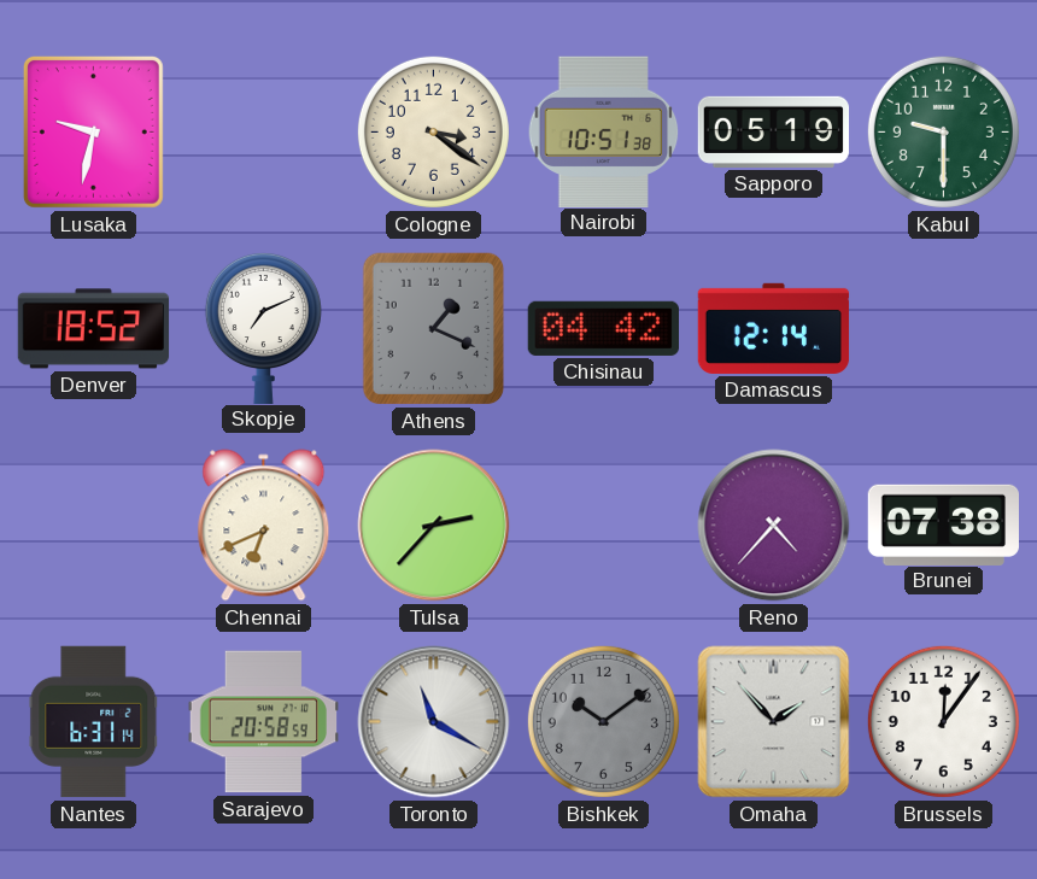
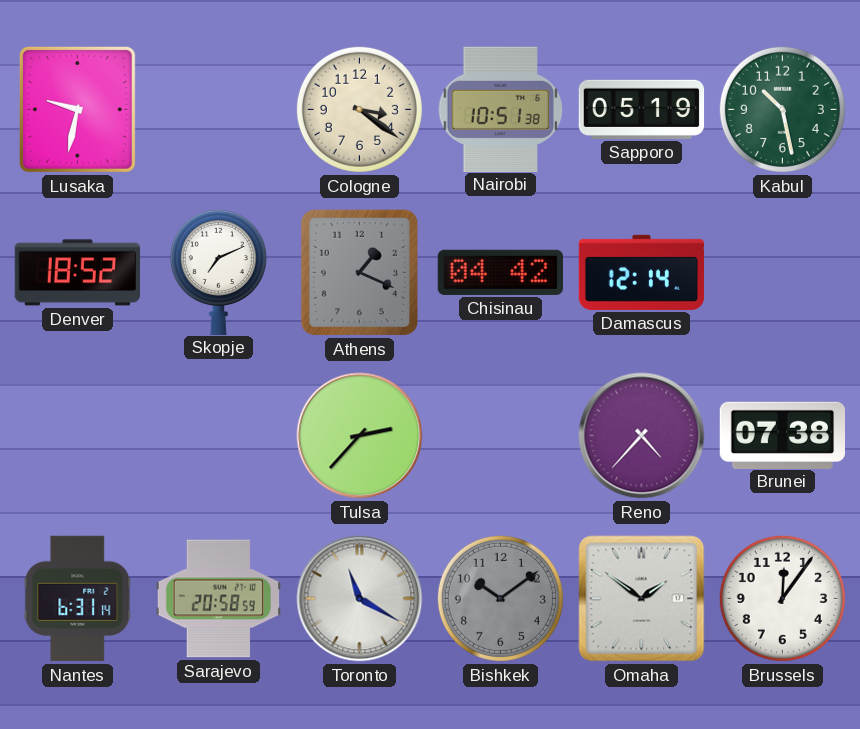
Kabul: 9:30 -> 10:28 (782, 109)
Chennai: 6:41 -> none (264, 526)
Omaha: 1:53 -> 1:51 (642, 599)
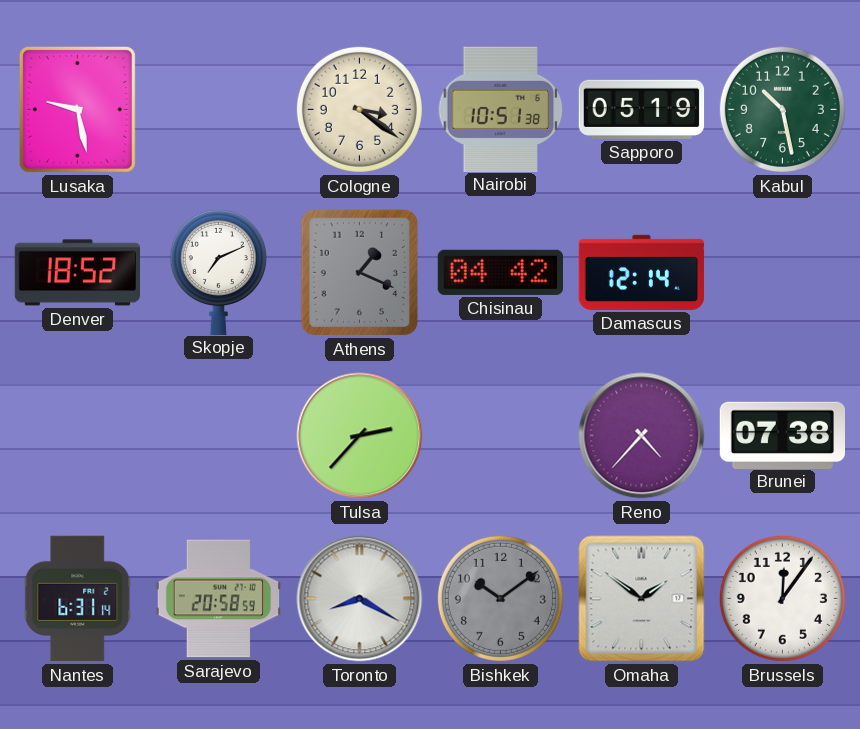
Lusaka: 9:32 -> 9:28 (77, 109)
Toronto: 11:20 -> 8:20 (360, 599)
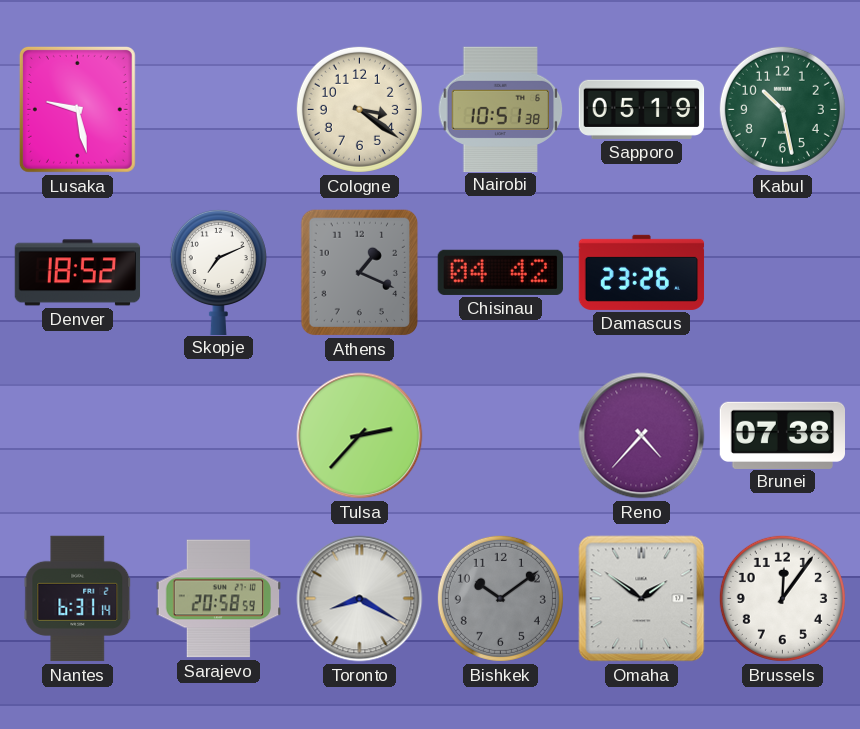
Damascus: 12:14 -> 23:26 (642, 272)
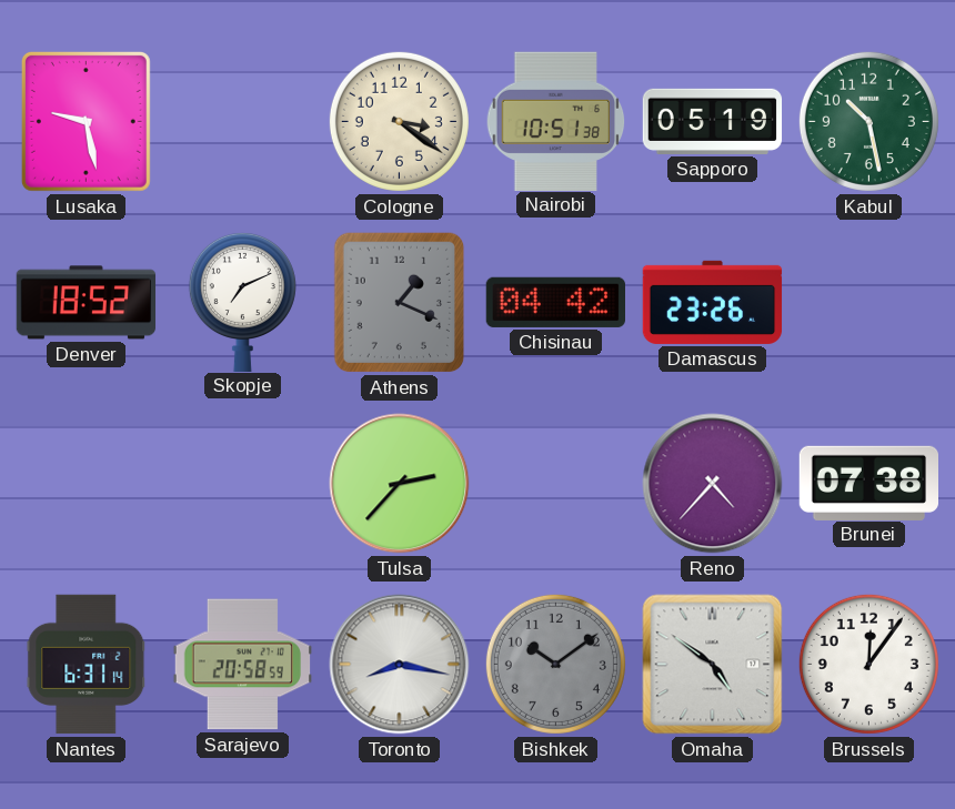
Toronto: 8:20 -> 8:17 (400, 665)
Omaha: 1:51 -> 4:51 (713, 665)
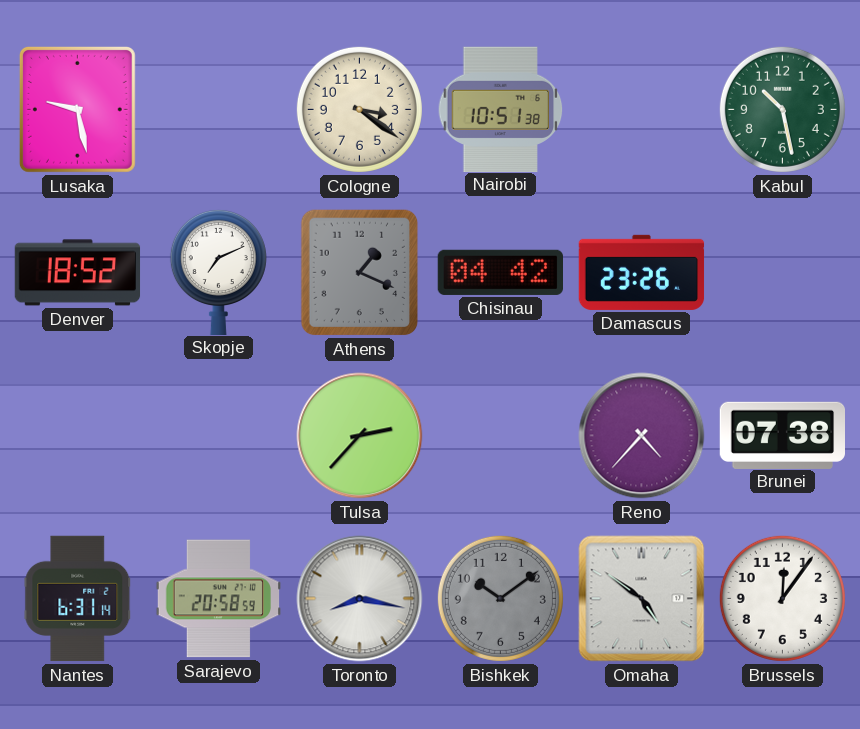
Sapporo: 05:19 -> none (713, 121)
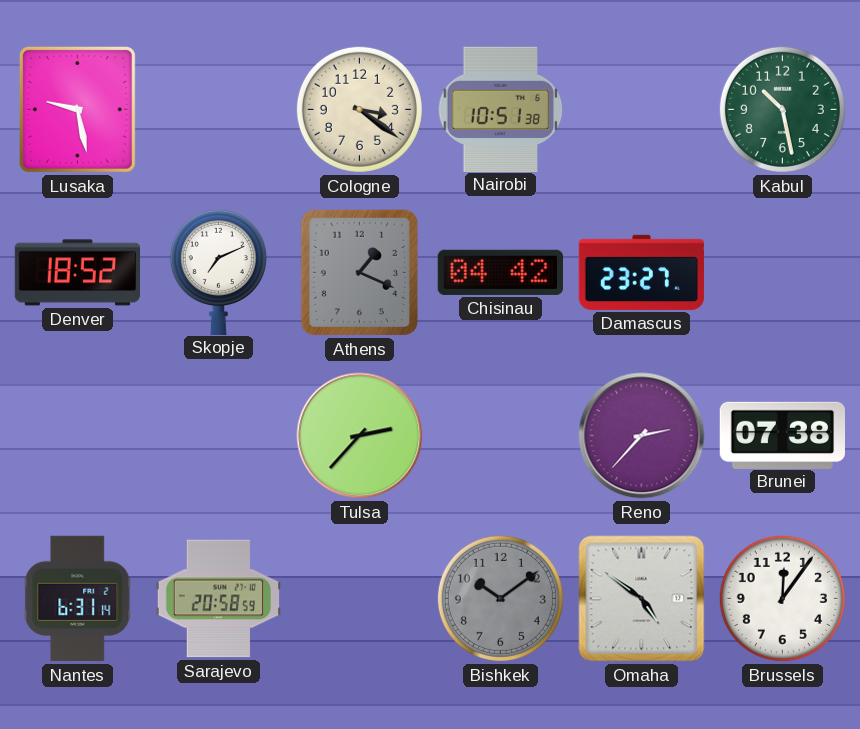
Damascus: 23:26 -> 23:27 (642, 272)
Reno: 4:37 -> 2:37 (642, 436)
Toronto: 8:17 -> none (360, 599)
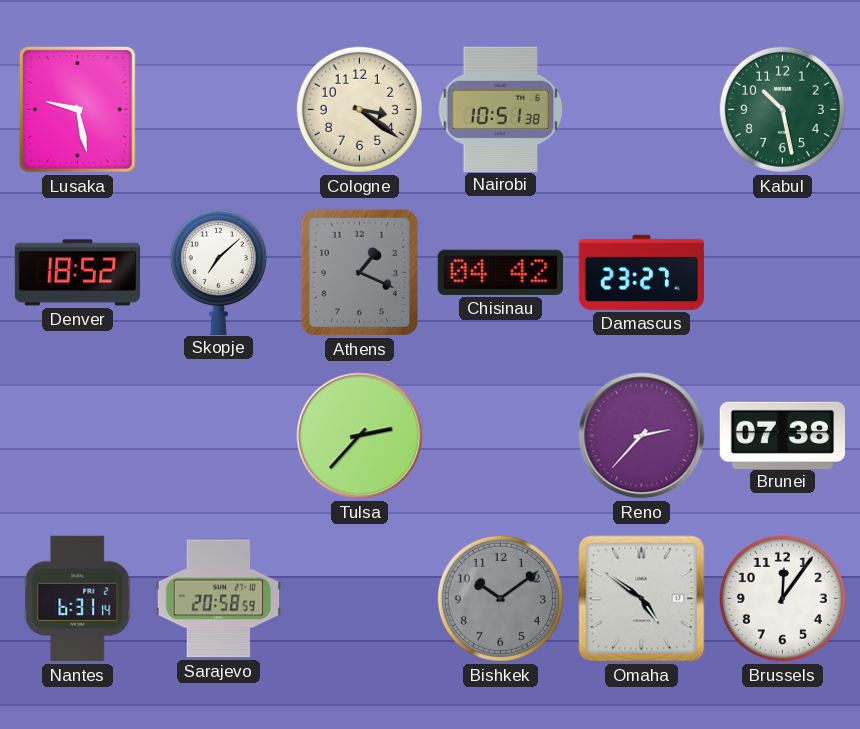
Skopje: 7:11 -> 7:08 (218, 271)
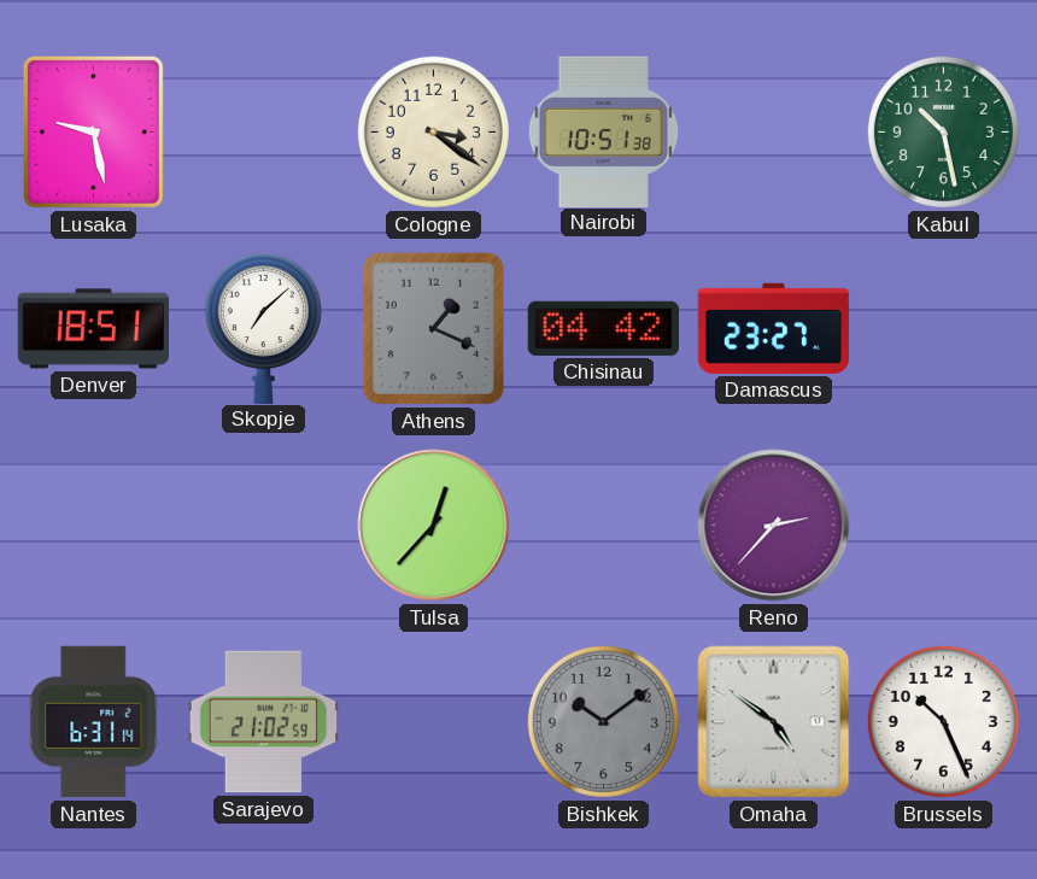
Denver: 18:52 -> 18:51 (94, 329)
Tulsa: 2:37 -> 12:37 (434, 526)
Brunei: 07:38 -> none (783, 435)
Sarajevo: 20:58 -> 21:02 (263, 722)
Brussels: 12:06 -> 10:26 (943, 721)
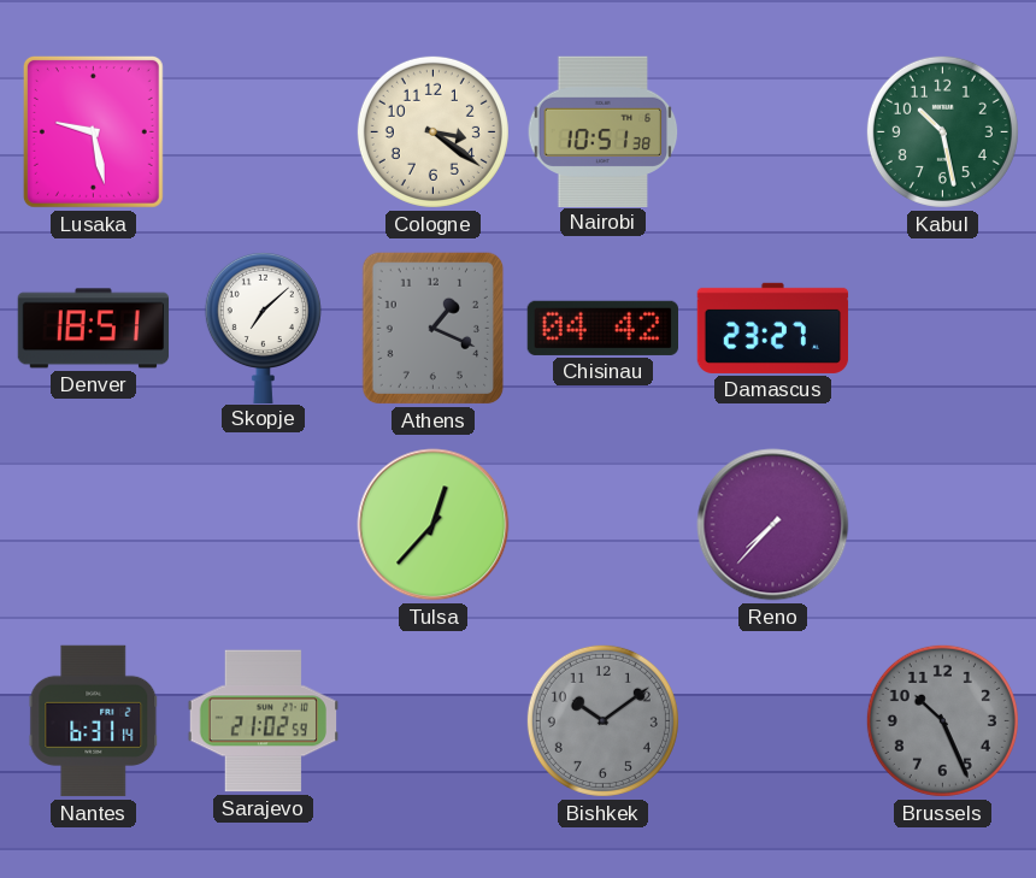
Reno: 2:37 -> 7:37 (773, 525)
Omaha: 4:51 -> none (774, 722)
Brussels dial: white -> grey (942, 720)
